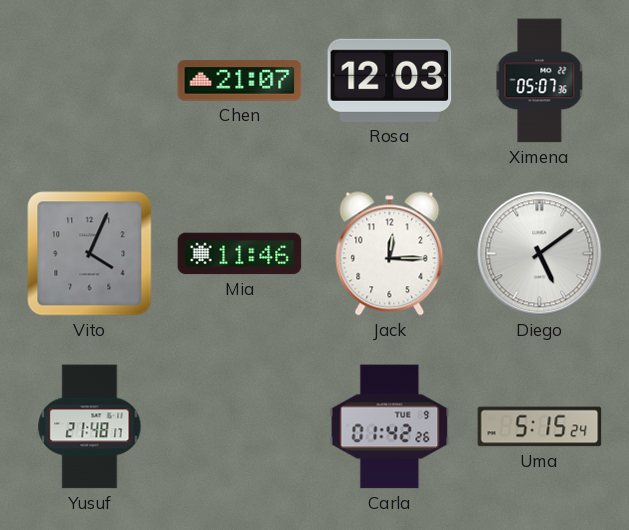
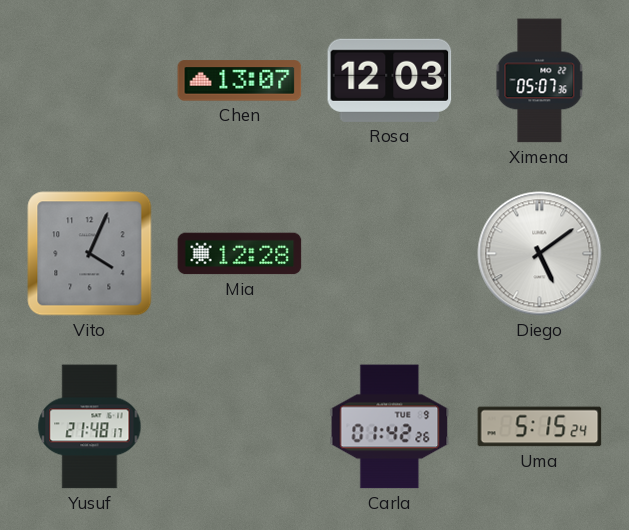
Chen: 21:07 -> 13:07 (240, 81)
Mia: 11:46 -> 12:28 (240, 254)
Jack: 12:15 -> none (390, 254)
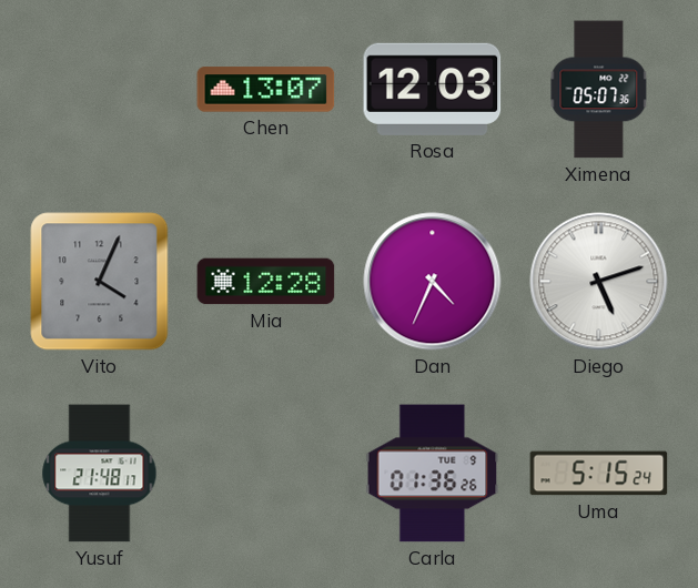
Dan: none -> 4:34 (433, 282)
Diego: 5:09 -> 5:12 (599, 282)
Carla: 01:42 -> 01:36 (433, 474)
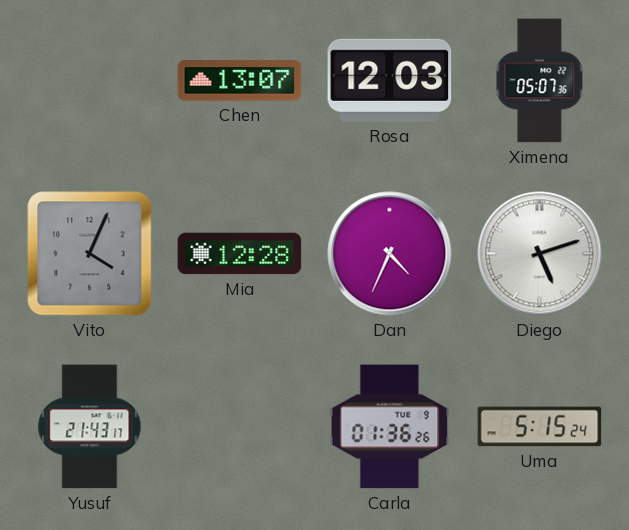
Yusuf: 21:48 -> 21:43 (90, 427)
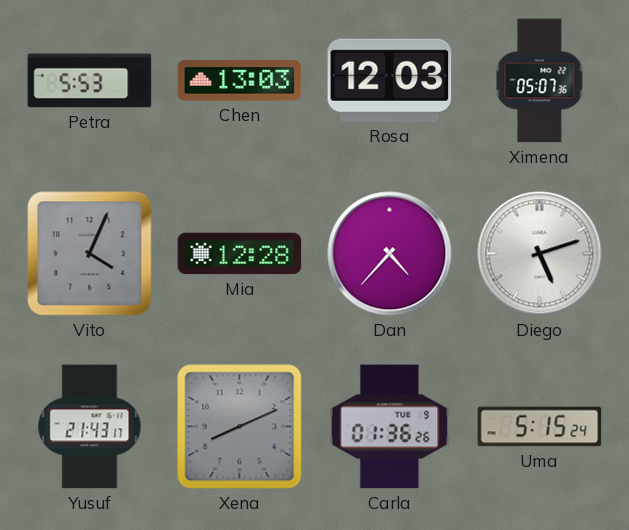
Petra: none -> 5:53 (90, 81)
Chen: 13:07 -> 13:03 (240, 81)
Dan: 4:34 -> 4:37 (390, 254)
Xena: none -> 8:11 (240, 427)
